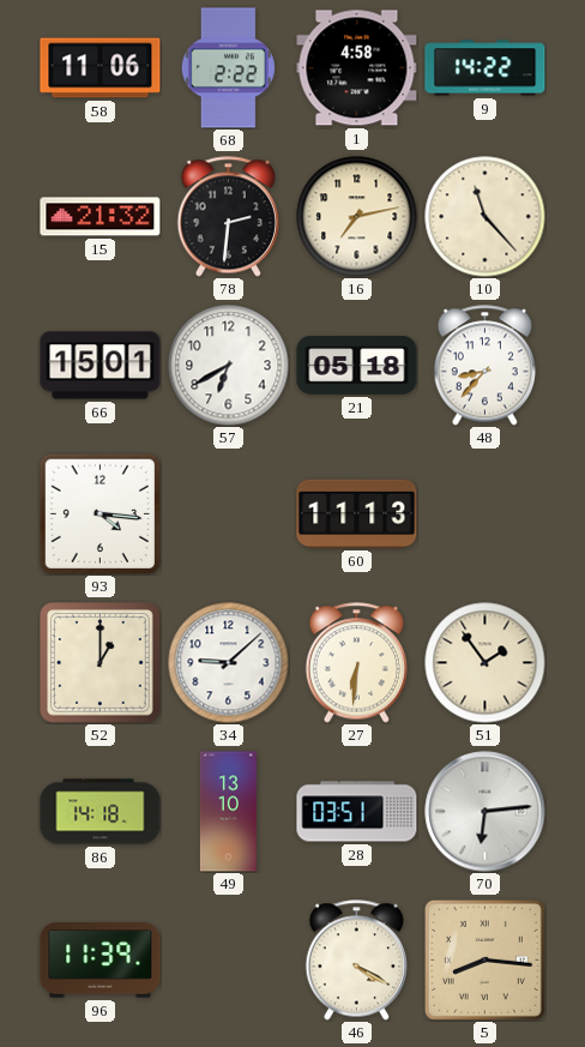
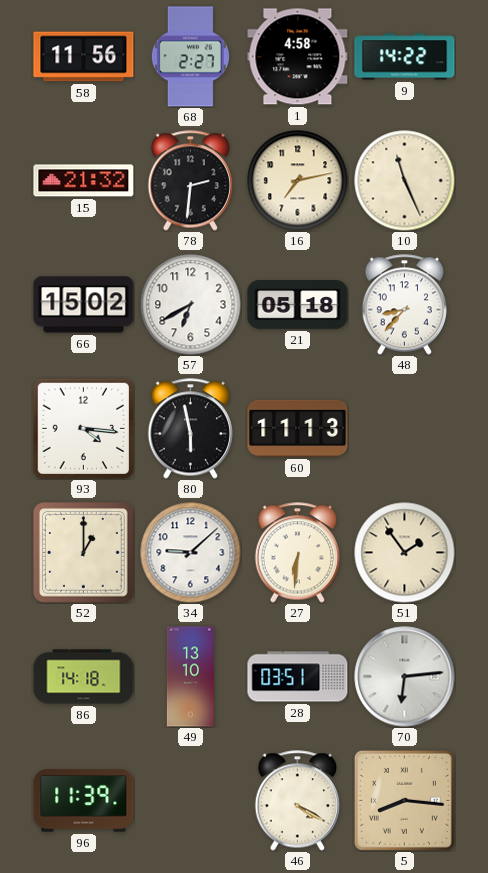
58: 11:06 -> 11:56 (84, 57)
68: 2:22 -> 2:27 (190, 57)
10: 11:23 -> 11:26 (405, 181)
66: 15:01 -> 15:02 (84, 305)
80: none -> 5:58 (190, 429)
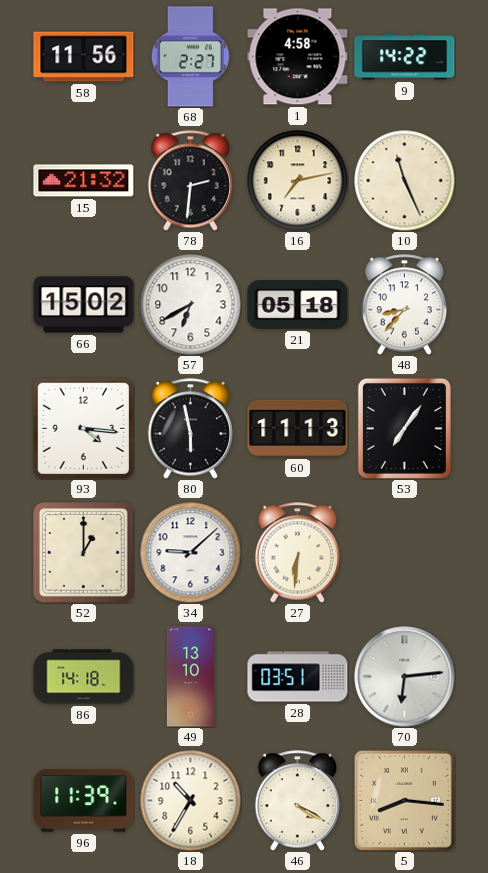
53: none -> 7:06 (404, 428)
51: 1:54 -> none (405, 553)
18: none -> 10:35 (191, 801)
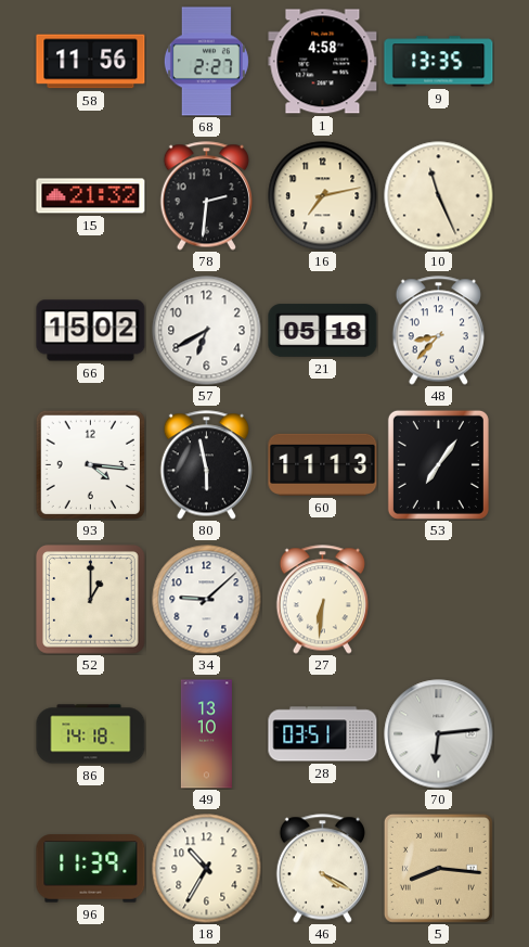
9: 14:22 -> 13:35 (439, 62)
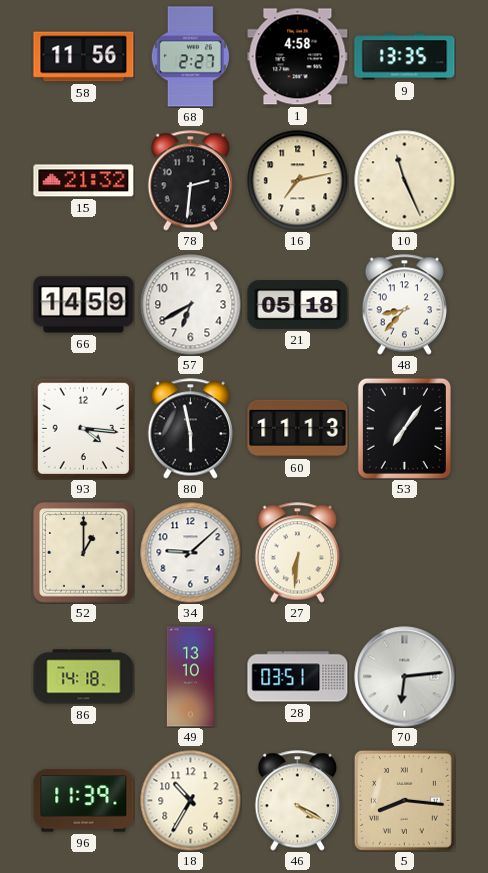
66: 15:02 -> 14:59 (84, 305)
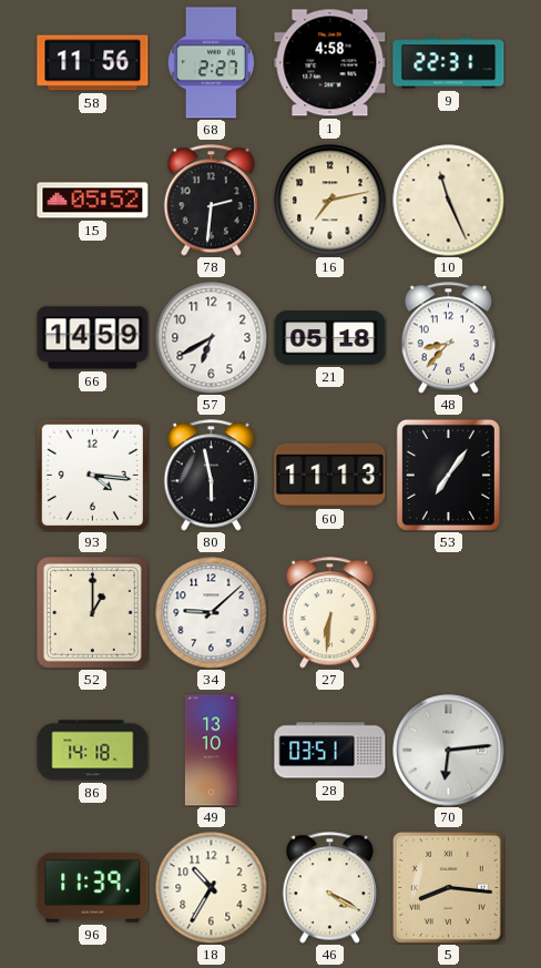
9: 13:35 -> 22:31 (449, 63)
15: 21:32 -> 05:52 (93, 201)
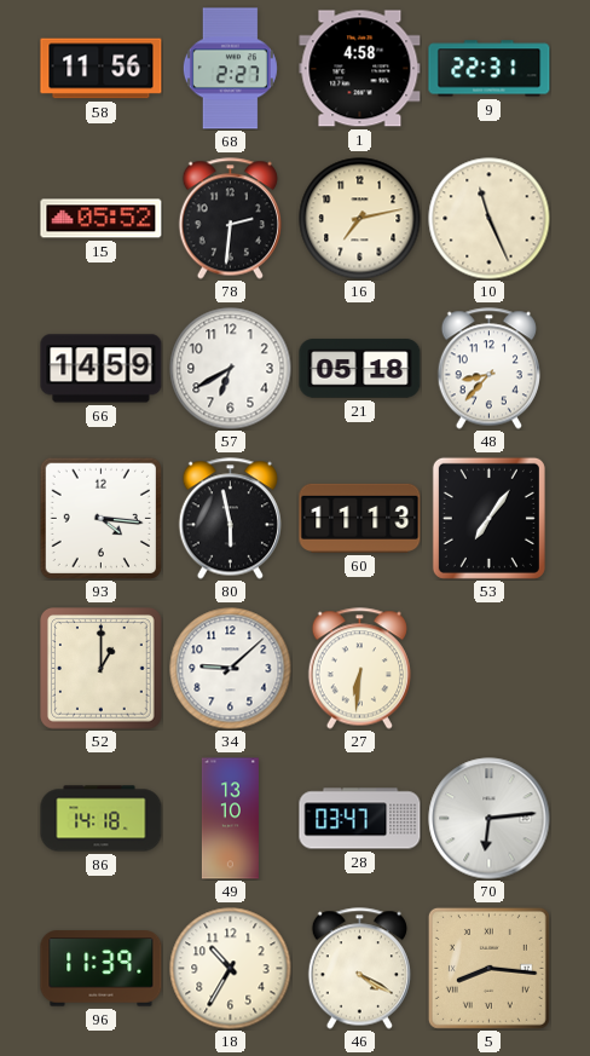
28: 03:51 -> 03:47 (360, 819)
